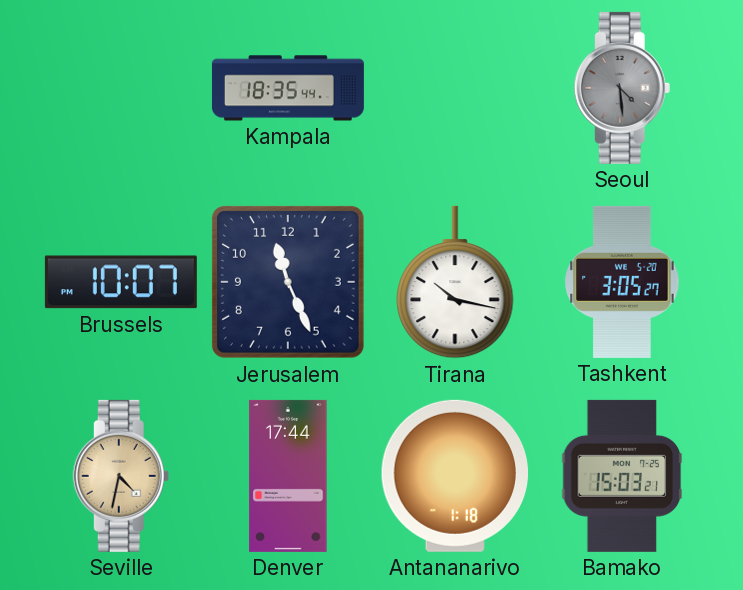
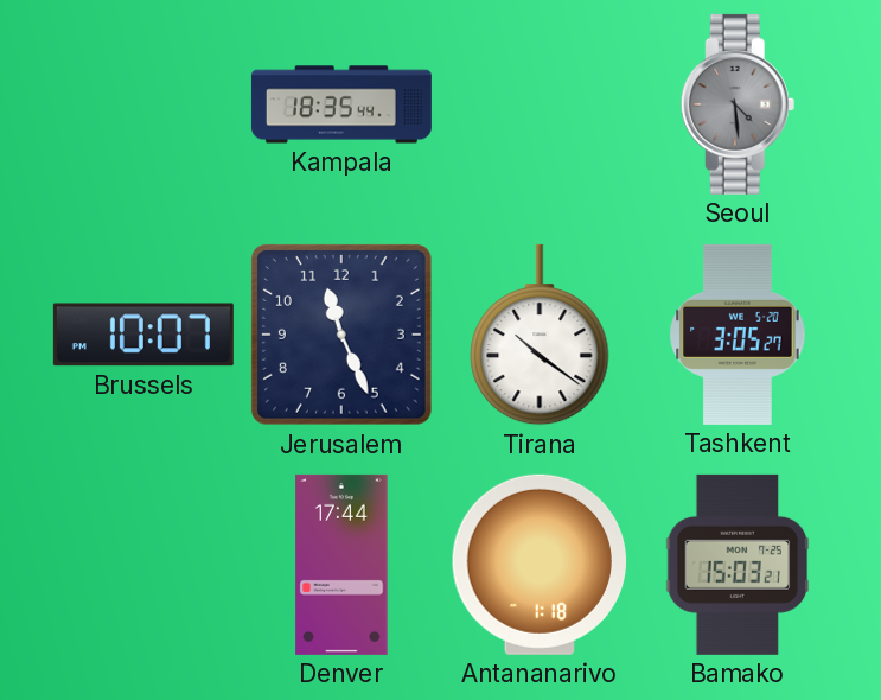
Tirana: 10:17 -> 10:21 (540, 335)
Seville: 4:32 -> none (121, 476)
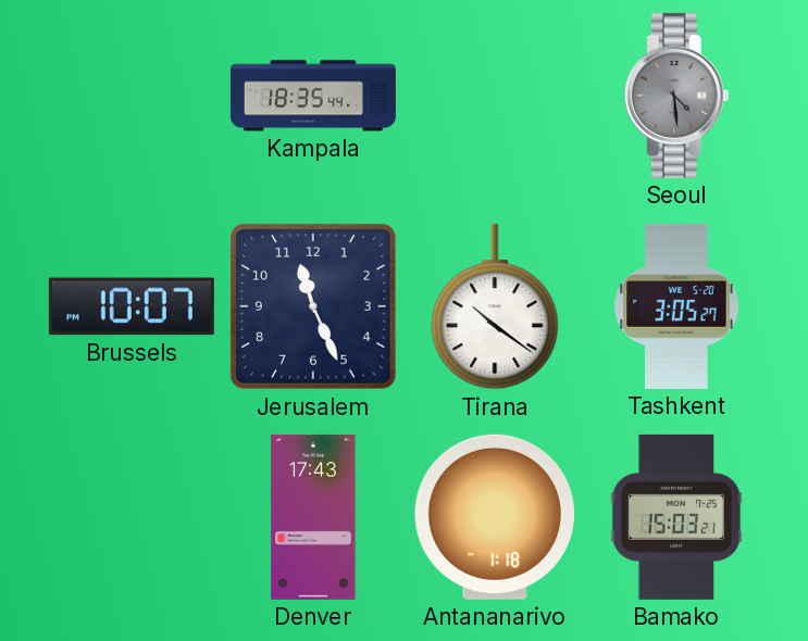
Denver: 17:44 -> 17:43 (313, 517)
